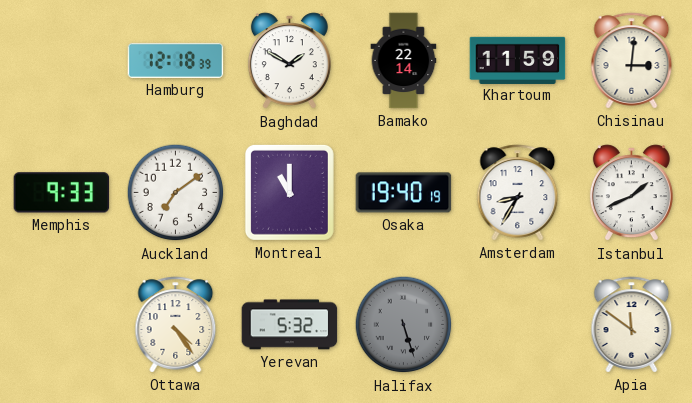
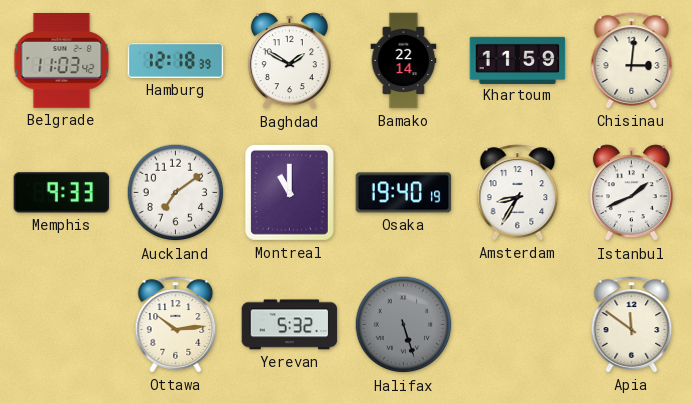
Belgrade: none -> 11:03 (62, 61)
Ottawa: 4:24 -> 10:14 (176, 325)
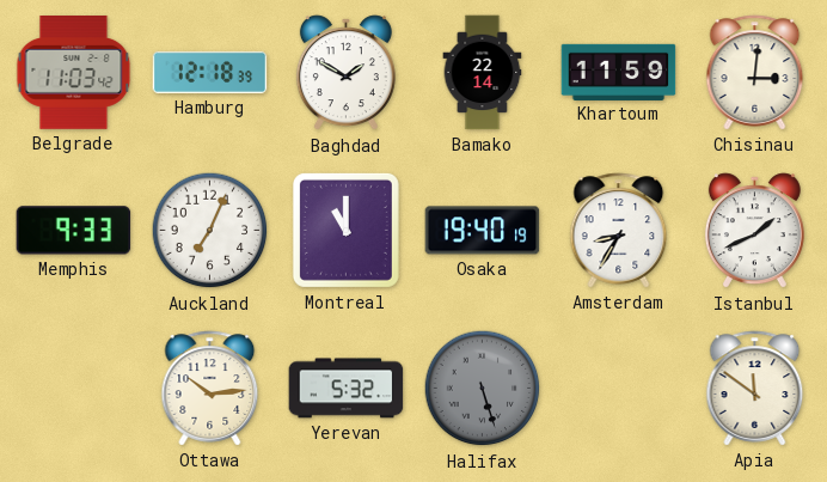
Auckland: 7:09 -> 7:04 (210, 231)
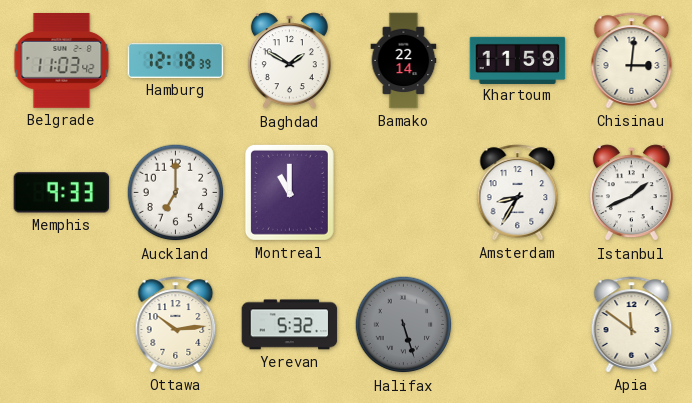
Auckland: 7:04 -> 7:00 (176, 193)
Osaka: 19:40 -> none (483, 231)
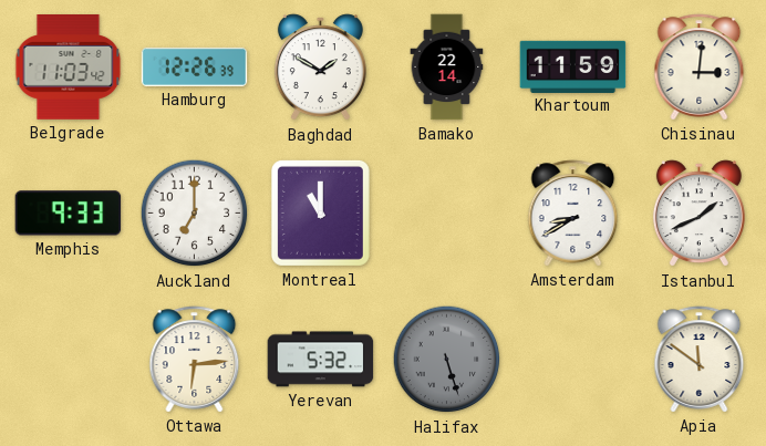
Hamburg: 12:18 -> 12:26 (195, 66)
Amsterdam: 8:35 -> 8:40 (573, 214)
Ottawa: 10:14 -> 6:14 (195, 360)
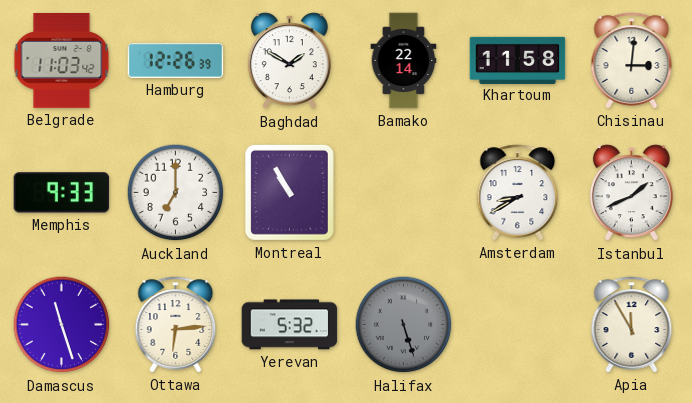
Khartoum: 11:59 -> 11:58 (518, 60)
Montreal: 11:00 -> 10:55 (289, 192)
Damascus: none -> 11:27 (62, 325)
Apia: 11:51 -> 11:55 (632, 325)
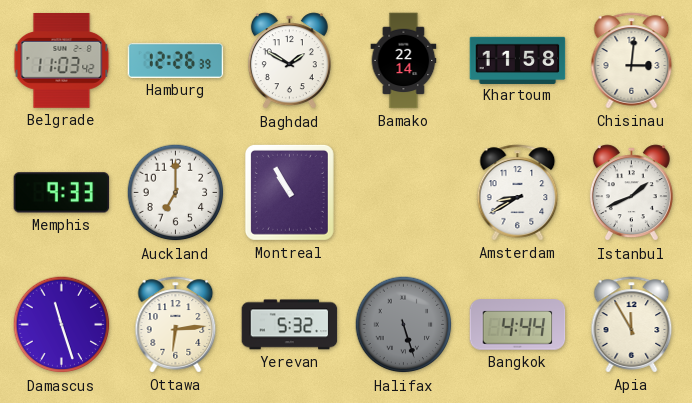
Bangkok: none -> 4:44 (518, 325)
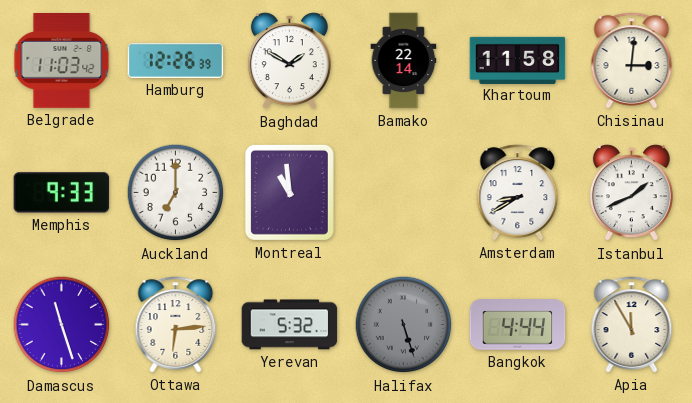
Montreal: 10:55 -> 10:59 (289, 192)
